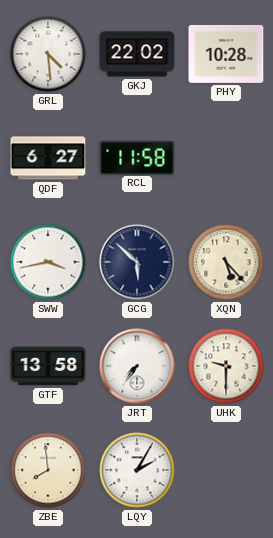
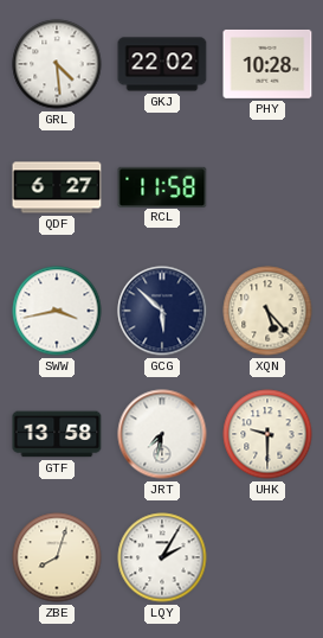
JRT: 7:36 -> 7:32 (162, 434)
ZBE: 7:59 -> 8:03 (57, 557)
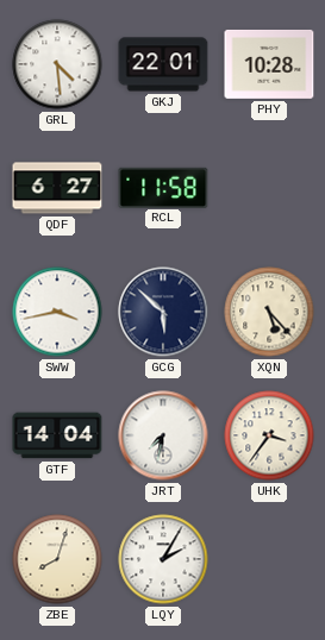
GKJ: 22:02 -> 22:01 (163, 64)
GTF: 13:58 -> 14:04 (57, 435)
UHK: 9:30 -> 3:36 (269, 435)
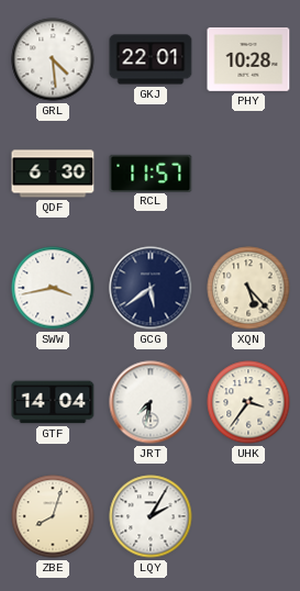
QDF: 6:27 -> 6:30 (53, 174)
RCL: 11:58 -> 11:57 (151, 172)
GCG: 5:52 -> 5:39 (151, 288)
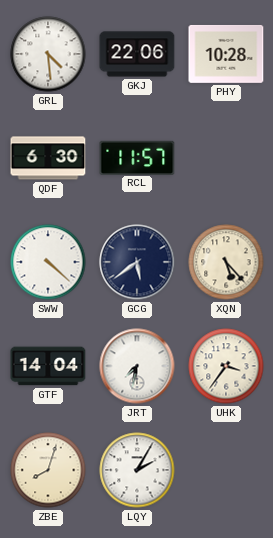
GKJ: 22:01 -> 22:06 (137, 54)
SWW: 3:43 -> 4:22 (48, 262)
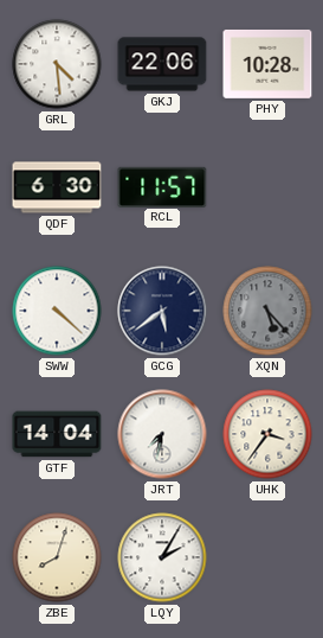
XQN dial: cream -> grey (267, 311)
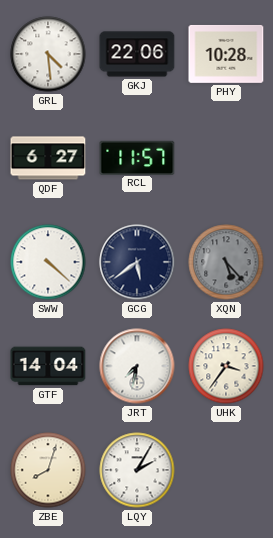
QDF: 6:30 -> 6:27 (48, 158)
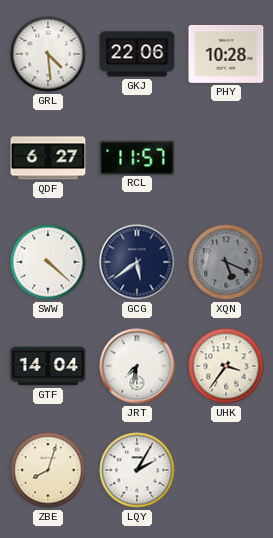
XQN: 5:23 -> 5:19 (226, 262)
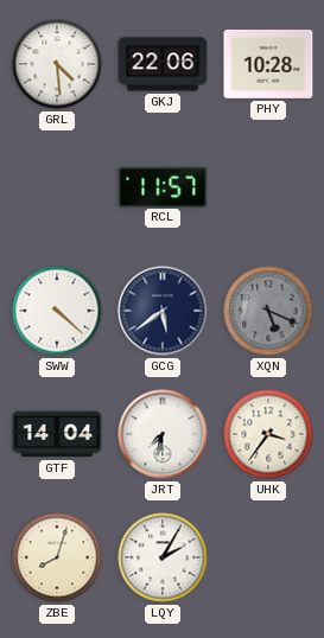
QDF: 6:27 -> none (48, 158)
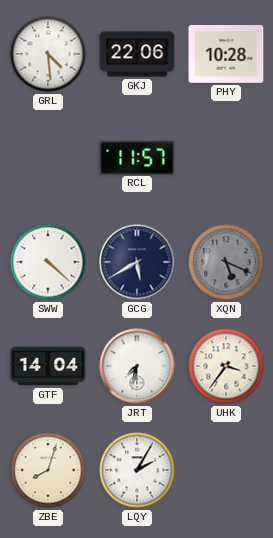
GCG: 5:39 -> 5:40 (137, 262)
